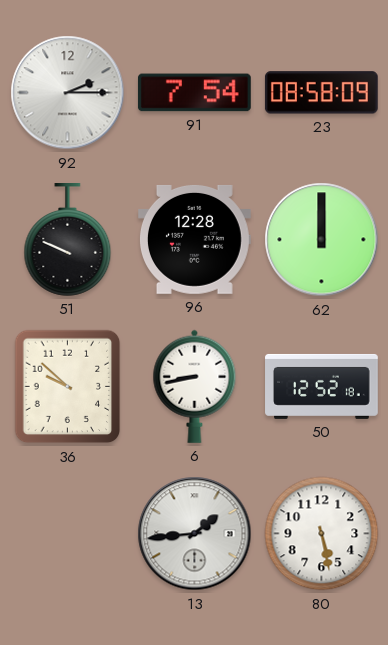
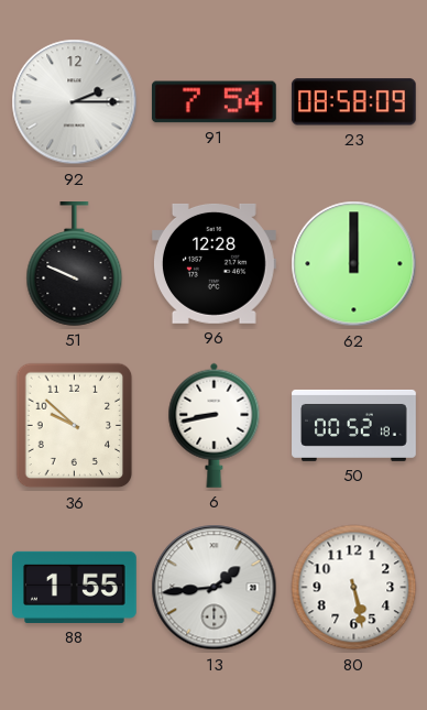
50: 12:52 -> 00:52 (354, 425)
88: none -> 1:55 (75, 587)
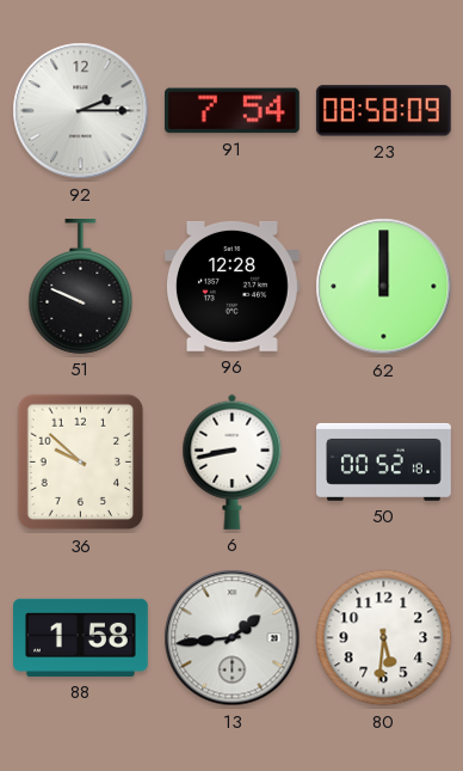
88: 1:55 -> 1:58 (81, 637)
80: 5:28 -> 5:31 (384, 638)
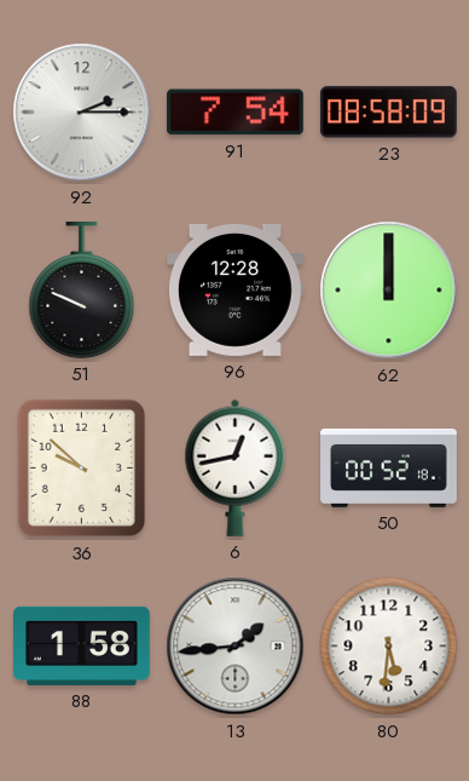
6: 8:43 -> 12:43 (236, 467)
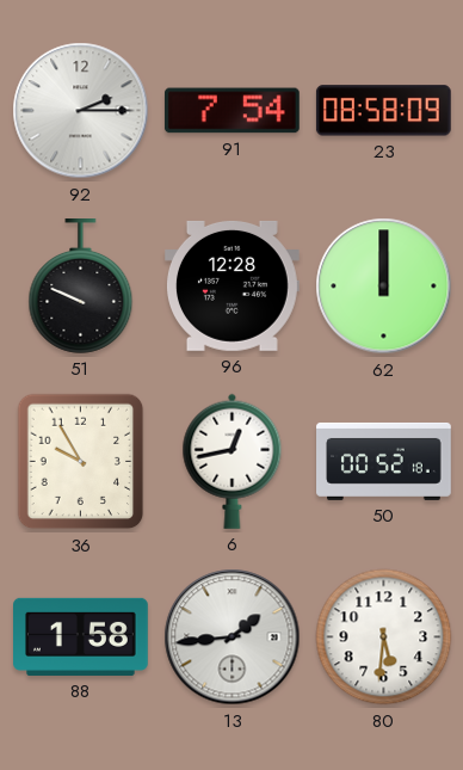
36: 9:52 -> 9:55 (81, 462)
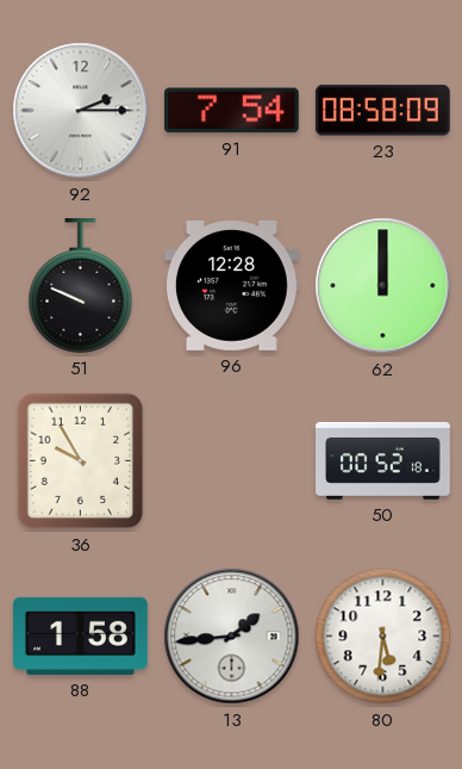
6: 12:43 -> none (233, 461)
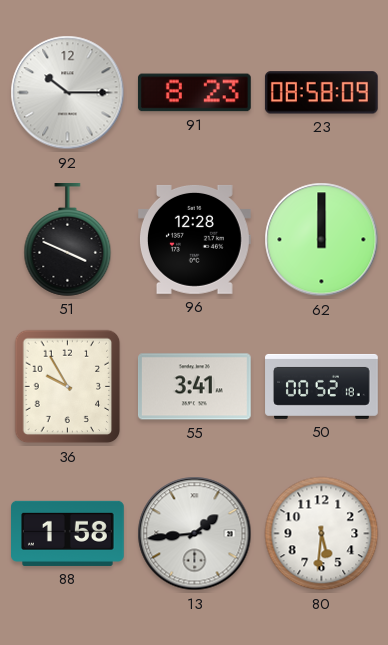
92: 2:15 -> 10:15 (68, 93)
91: 7:54 -> 8:23 (194, 93)
51: 9:49 -> 3:49 (68, 240)
55: none -> 3:41 (194, 387)
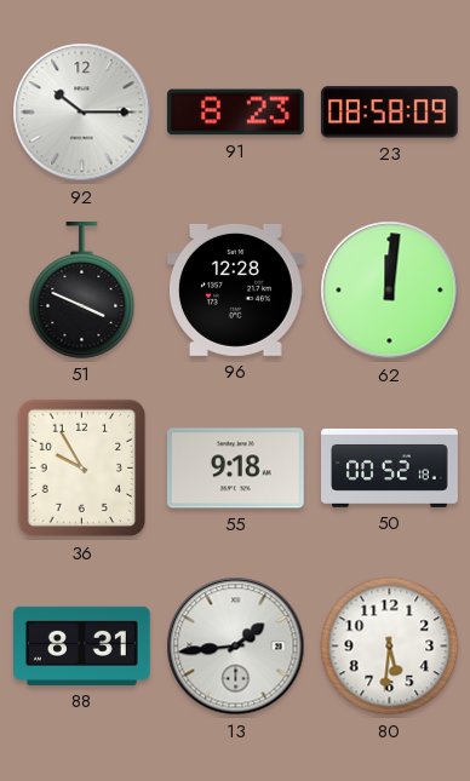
62: 12:00 -> 12:01 (390, 291)
55: 3:41 -> 9:18 (235, 469)
88: 1:58 -> 8:31 (82, 645)
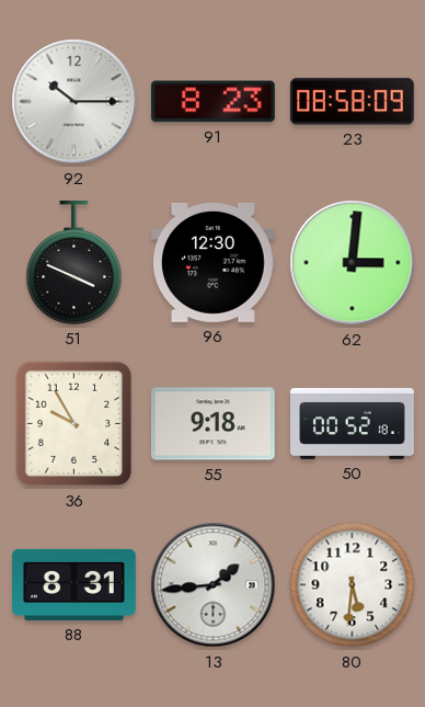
96: 12:28 -> 12:30 (214, 262)
62: 12:01 -> 3:01 (353, 263)
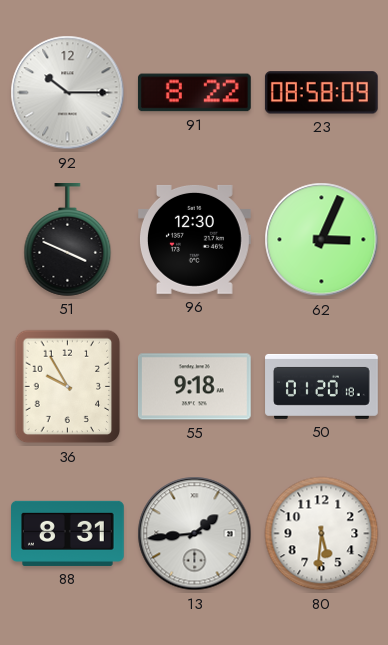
91: 8:23 -> 8:22 (194, 93)
62: 3:01 -> 3:04 (322, 240)
50: 00:52 -> 01:20 (322, 386)
